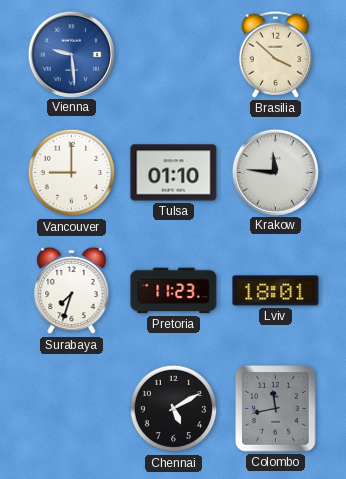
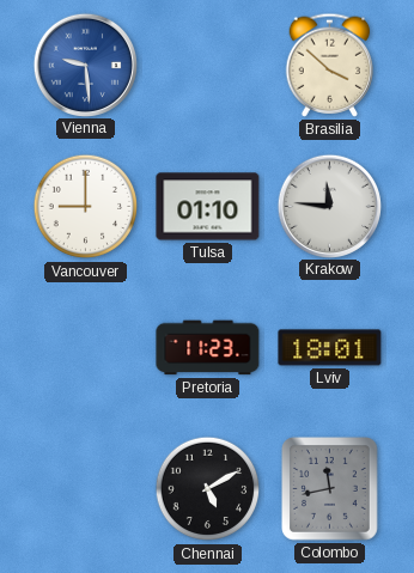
Surabaya: 7:33 -> none (72, 291)
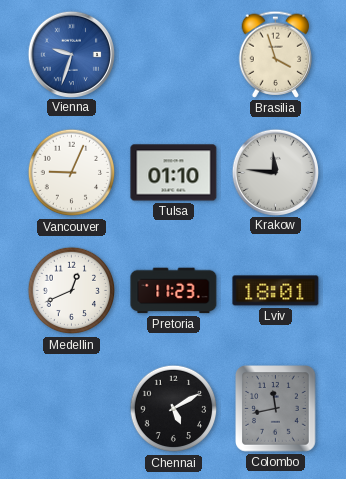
Vienna: 9:29 -> 9:33 (71, 54)
Brasilia: 3:52 -> 3:57 (276, 54)
Vancouver: 9:00 -> 9:04 (72, 173)
Medellin: none -> 12:41 (72, 291)
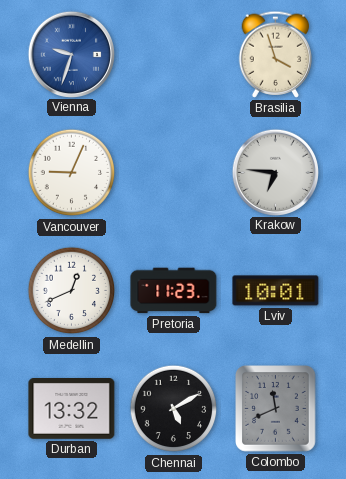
Tulsa: 01:10 -> none (174, 173)
Krakow: 11:46 -> 6:46 (275, 172)
Lviv: 18:01 -> 10:01 (276, 291)
Durban: none -> 13:32 (72, 409)
Colombo: 11:43 -> 11:41 (276, 409)
